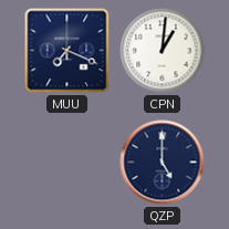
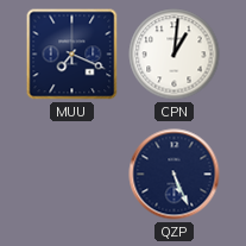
QZP: 5:00 -> 5:26 (175, 175)
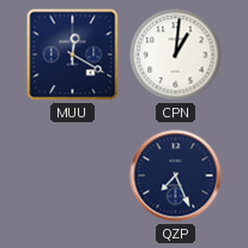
MUU: 7:19 -> 12:20 (73, 55)
QZP: 5:26 -> 7:26 (176, 176)
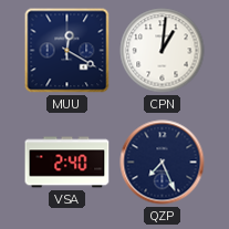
VSA: none -> 2:40 (67, 163)
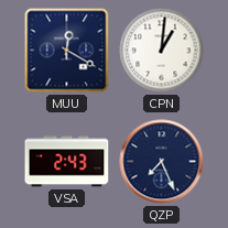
VSA: 2:40 -> 2:43 (67, 162)
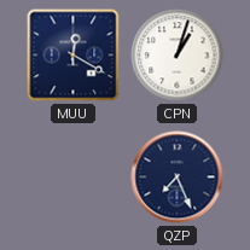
CPN: 1:01 -> 1:03 (178, 56)
VSA: 2:43 -> none (67, 162)
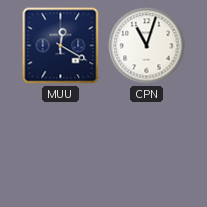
CPN: 1:03 -> 11:03 (147, 46)
QZP: 7:26 -> none (178, 178)
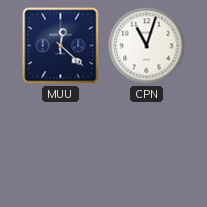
MUU: 12:20 -> 12:22 (61, 46)
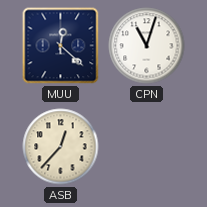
ASB: none -> 12:37 (61, 147)
